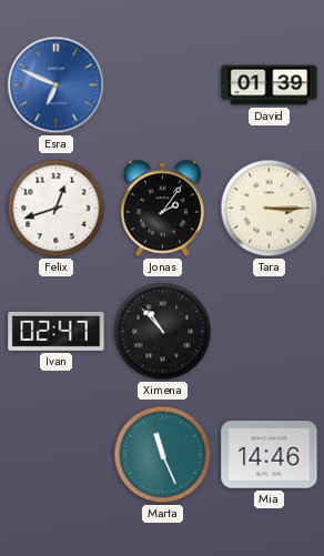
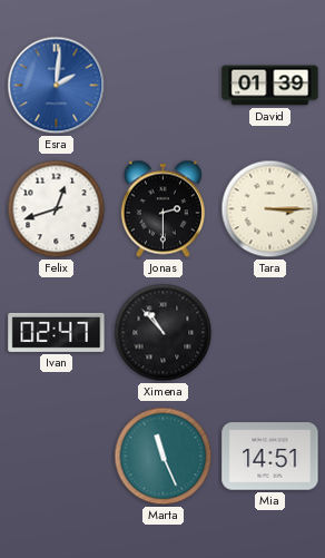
Esra: 6:49 -> 2:01 (57, 86)
Jonas: 2:06 -> 2:30 (162, 209)
Mia: 14:46 -> 14:51 (270, 457)
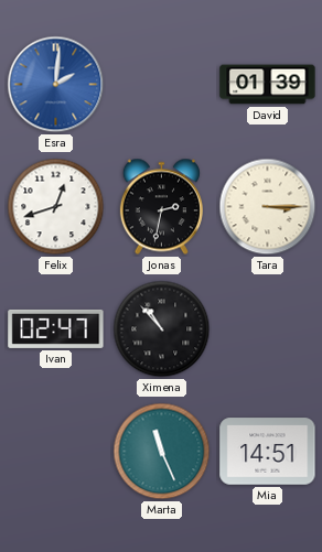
Jonas: 2:30 -> 2:32 (161, 207)
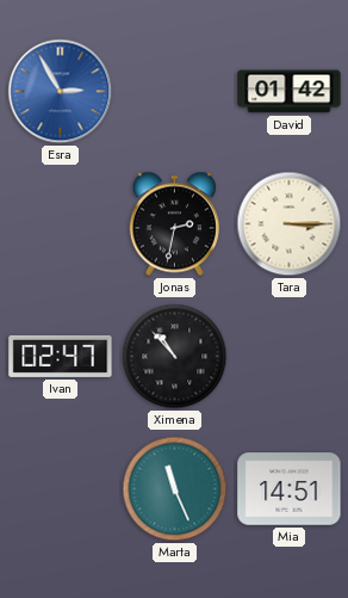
Esra: 2:01 -> 2:55 (61, 92)
David: 01:39 -> 01:42 (290, 92)
Felix: 12:42 -> none (56, 207)
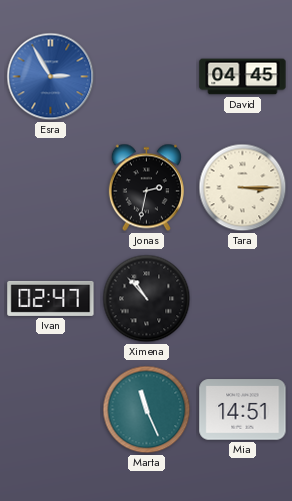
David: 01:42 -> 04:45 (243, 77)
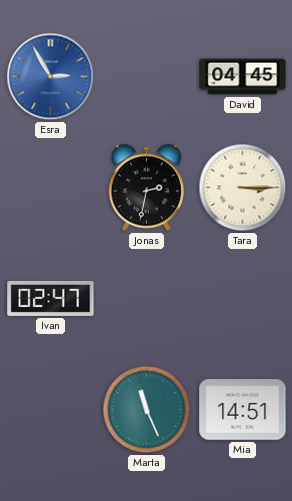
Ximena: 10:53 -> none (147, 299)
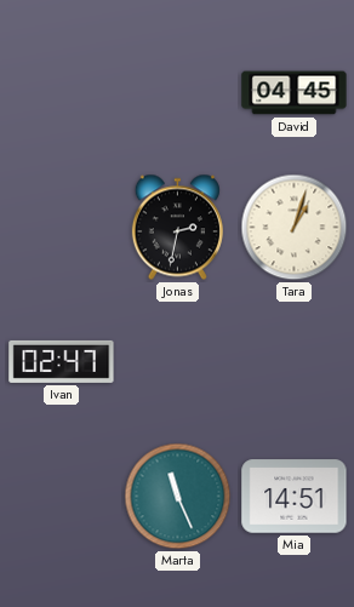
Esra: 2:55 -> none (51, 77)
Tara: 3:15 -> 1:03 (295, 228)
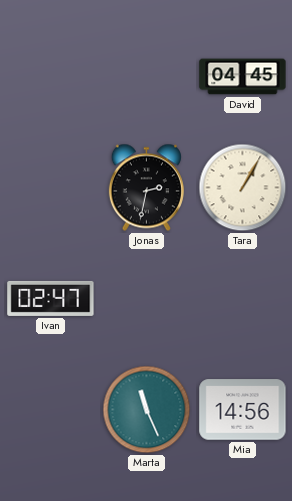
Tara: 1:03 -> 1:05 (243, 188)
Mia: 14:51 -> 14:56 (243, 410)
